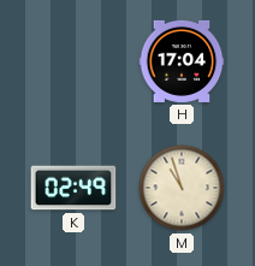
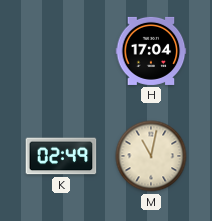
M: 10:57 -> 11:02 (151, 156)
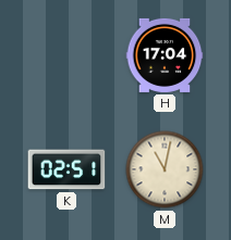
K: 02:49 -> 02:51 (66, 169)
